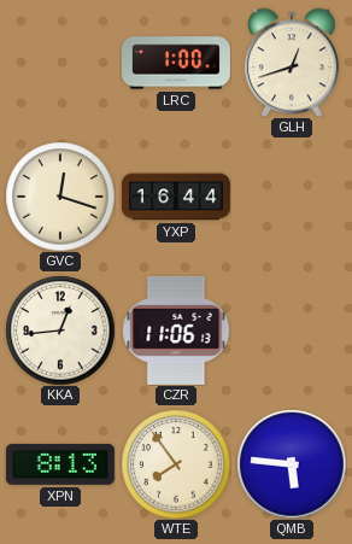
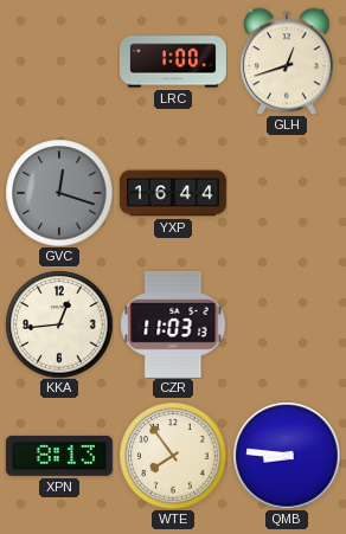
GVC dial: cream -> grey (59, 193)
CZR: 11:06 -> 11:03 (173, 324)
QMB: 5:46 -> 8:46 (287, 456)
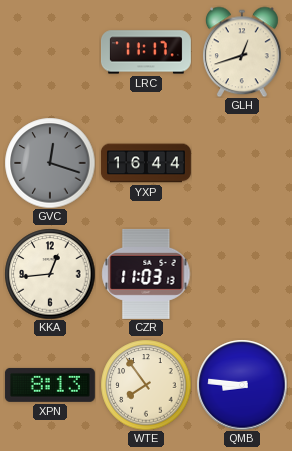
LRC: 1:00 -> 11:17 (146, 52)
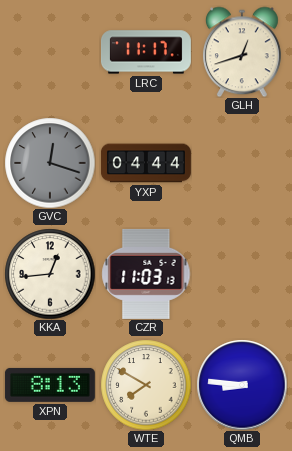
YXP: 16:44 -> 04:44 (146, 163)
WTE: 7:54 -> 7:50 (146, 385)
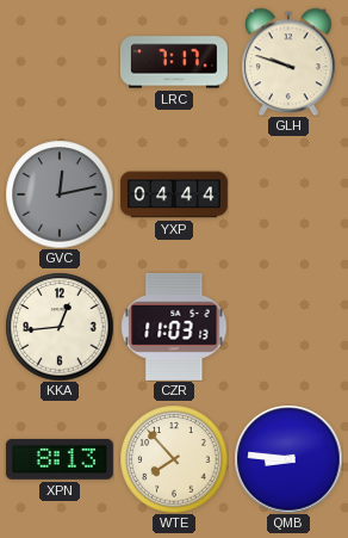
LRC: 11:17 -> 7:17 (174, 62)
GLH: 12:42 -> 9:48 (288, 62)
GVC: 12:18 -> 12:13 (60, 194)
WTE: 7:50 -> 7:53 (174, 459)
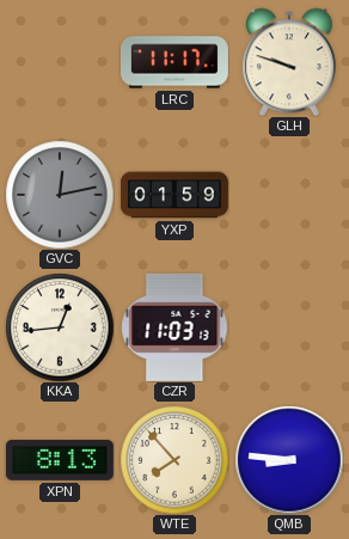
LRC: 7:17 -> 11:17 (174, 62)
YXP: 04:44 -> 01:59 (174, 195)
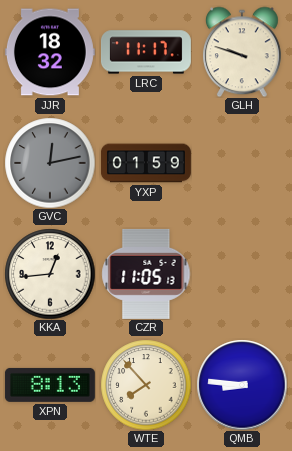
JJR: none -> 18:32 (50, 52)
CZR: 11:03 -> 11:05 (146, 274)
